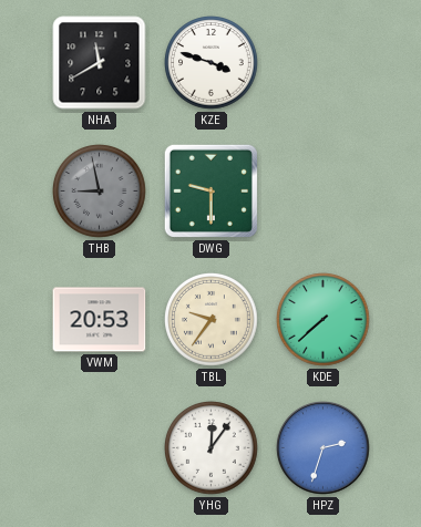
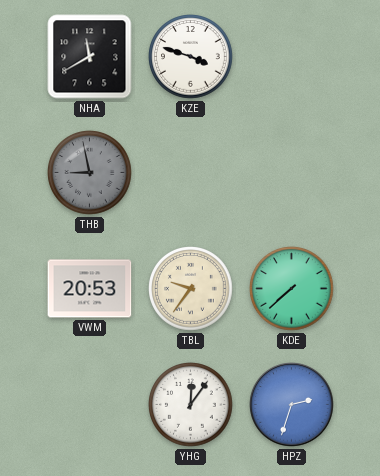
DWG: 9:30 -> none (210, 190)
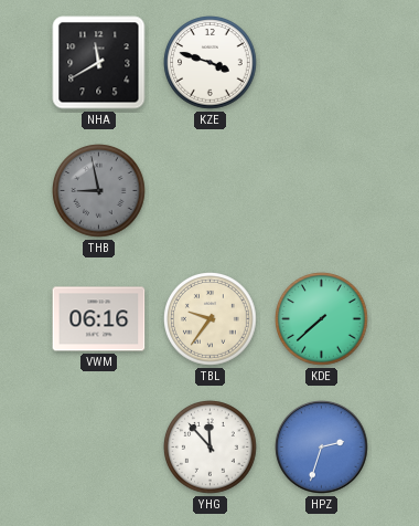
VWM: 20:53 -> 06:16 (99, 319)
YHG: 12:06 -> 11:53 (211, 448)
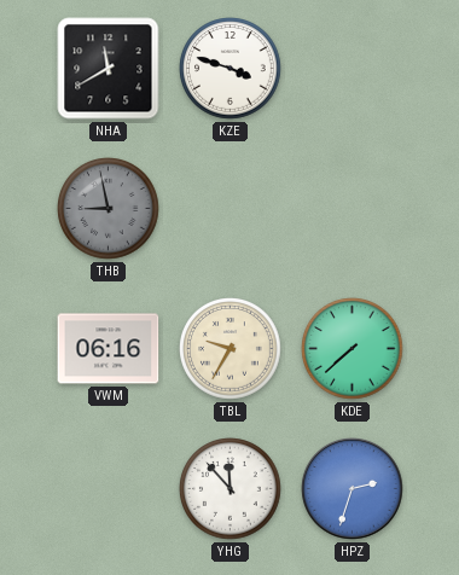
TBL: 9:36 -> 9:35 (231, 349)
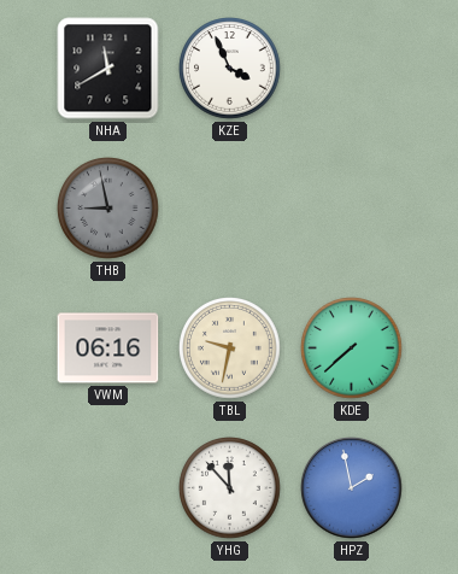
KZE: 3:48 -> 3:56 (230, 69)
TBL: 9:35 -> 9:32 (230, 348)
HPZ: 2:33 -> 1:58 (352, 488)
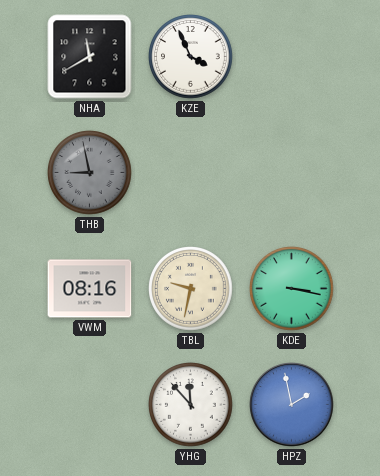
VWM: 06:16 -> 08:16 (90, 289)
KDE: 7:38 -> 3:17 (292, 289)
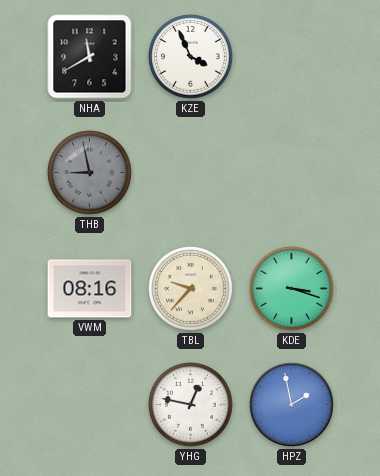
TBL: 9:32 -> 9:37 (191, 289)
KDE: 3:17 -> 3:18 (292, 289)
YHG: 11:53 -> 12:47 (191, 405)
